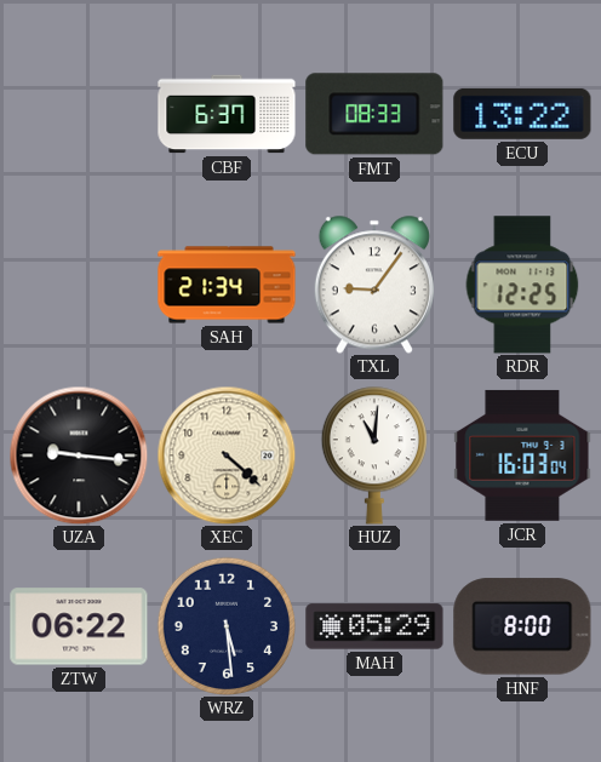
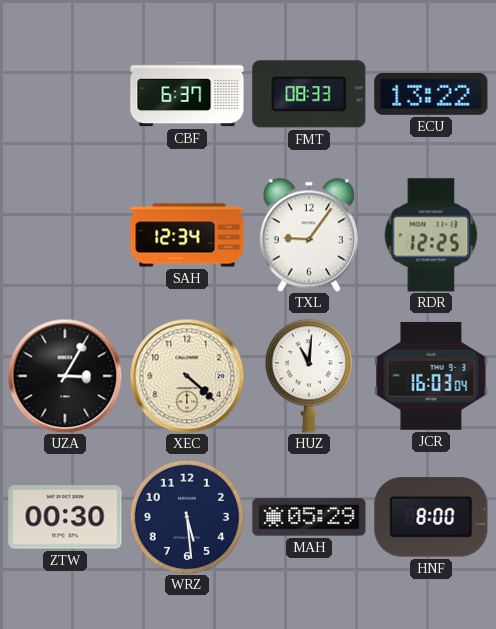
SAH: 21:34 -> 12:34 (187, 235)
UZA: 9:16 -> 3:05 (65, 376)
ZTW: 06:22 -> 00:30 (65, 517)
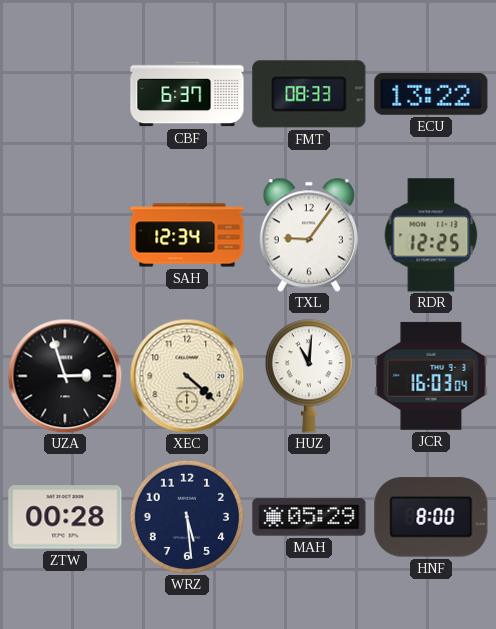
UZA: 3:05 -> 2:57 (65, 376)
ZTW: 00:30 -> 00:28 (65, 517)
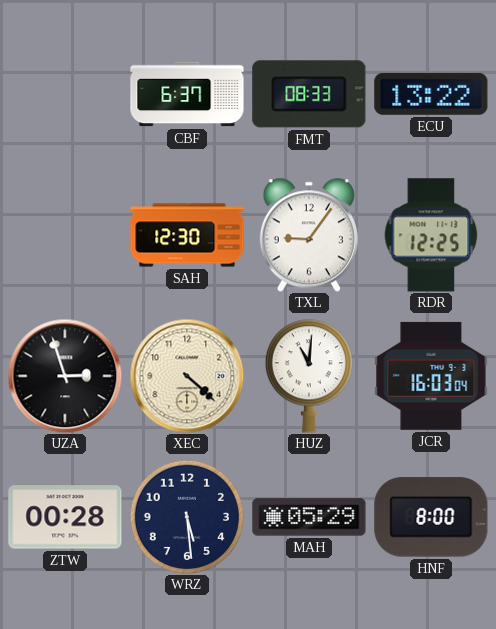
SAH: 12:34 -> 12:30 (187, 235)
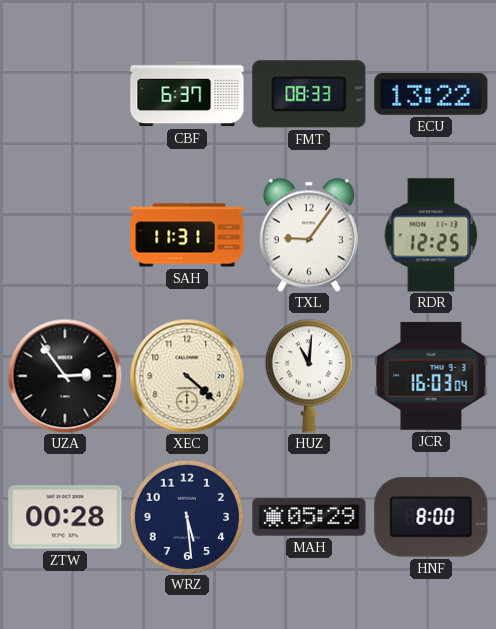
SAH: 12:30 -> 11:31 (187, 235)
UZA: 2:57 -> 2:54 (65, 376)
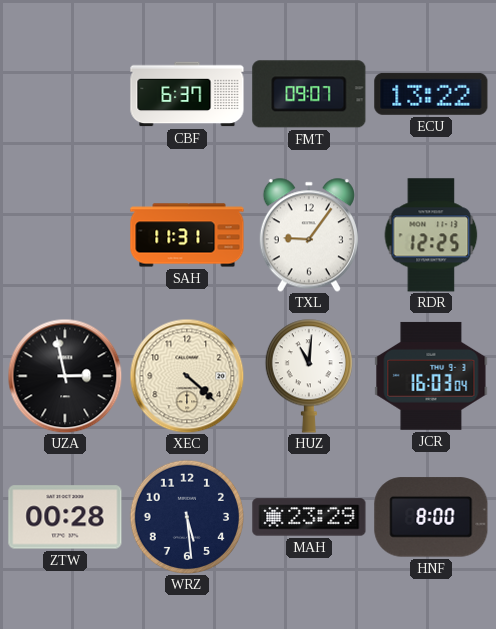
FMT: 08:33 -> 09:07 (309, 94)
UZA: 2:54 -> 2:58 (65, 376)
MAH: 05:29 -> 23:29 (309, 517)
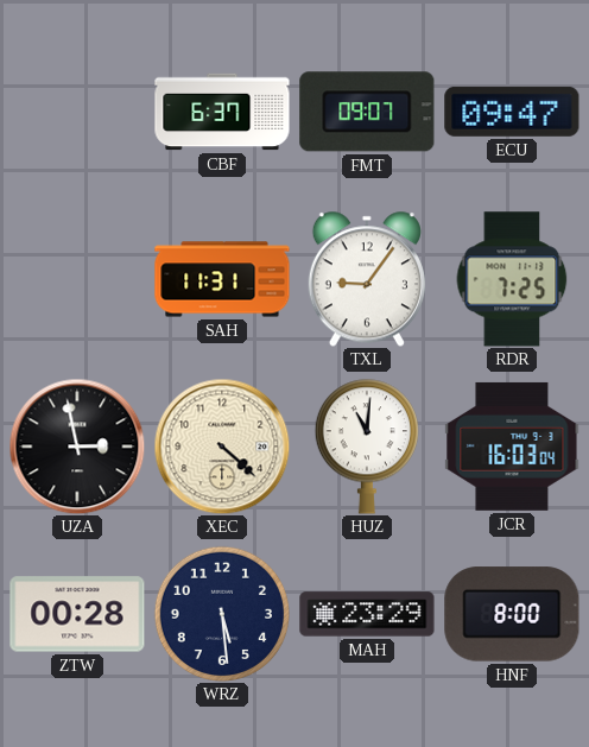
ECU: 13:22 -> 09:47 (512, 112)
RDR: 12:25 -> 7:25 (512, 279)
